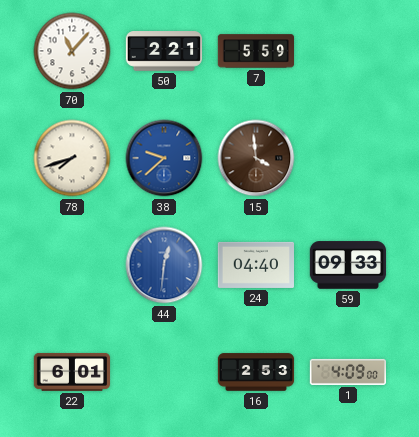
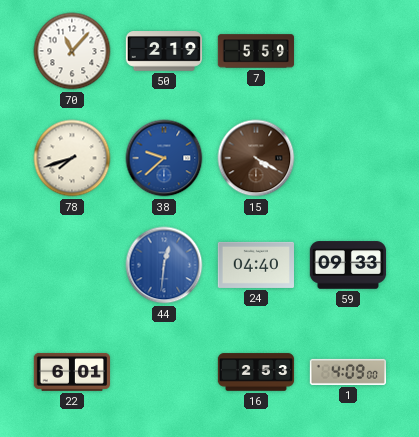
50: 2:21 -> 2:19 (164, 51)
15: 3:59 -> 4:20 (256, 158)
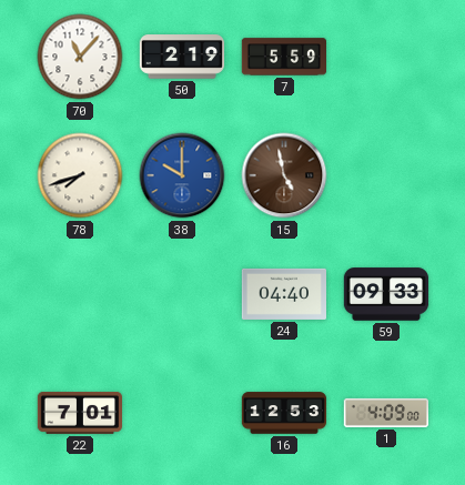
38: 9:38 -> 10:00 (182, 175)
15: 4:20 -> 4:58 (284, 175)
44: 12:31 -> none (164, 265)
22: 6:01 -> 7:01 (80, 413)
16: 2:53 -> 12:53 (284, 413)
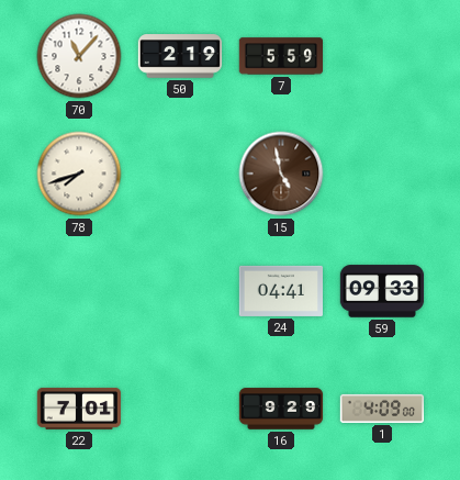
38: 10:00 -> none (182, 175)
24: 04:40 -> 04:41 (280, 291)
16: 12:53 -> 9:29 (281, 409)
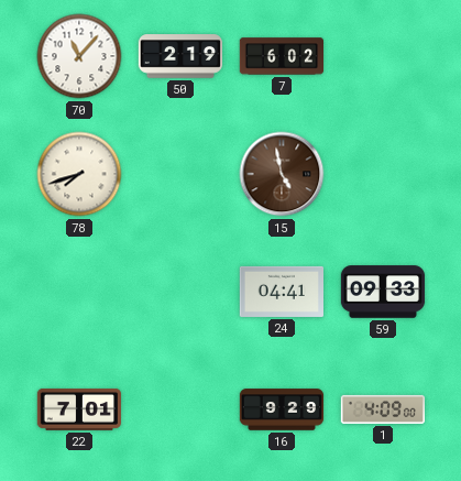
7: 5:59 -> 6:02 (281, 56)
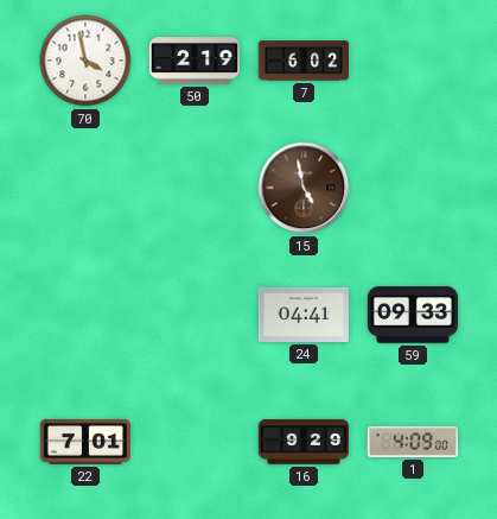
70: 11:07 -> 3:58 (85, 61)
78: 7:42 -> none (79, 174)
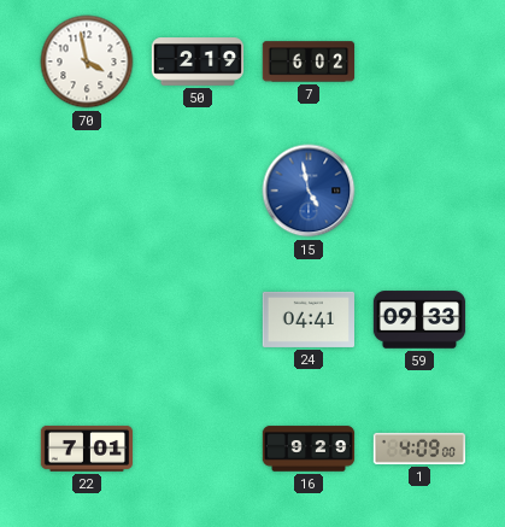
15 dial: brown -> blue (309, 191)
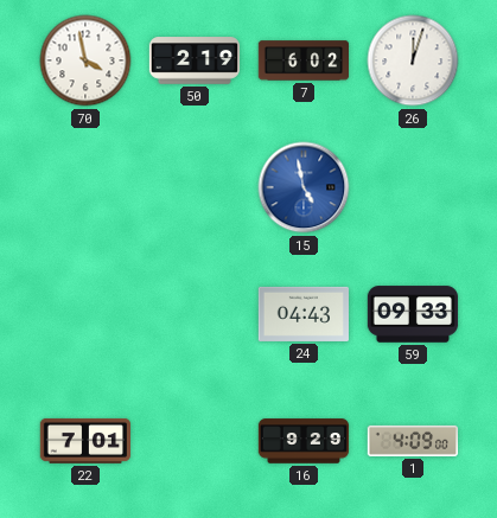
26: none -> 12:03 (413, 60)
24: 04:41 -> 04:43 (302, 314)
